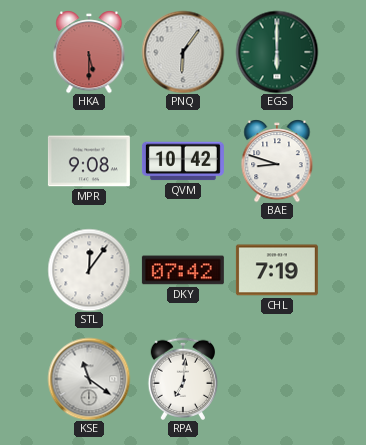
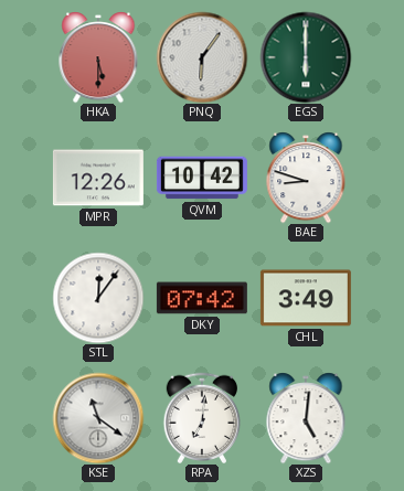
MPR: 9:08 -> 12:26 (98, 178)
CHL: 7:19 -> 3:49 (306, 298)
XZS: none -> 5:01 (306, 418)
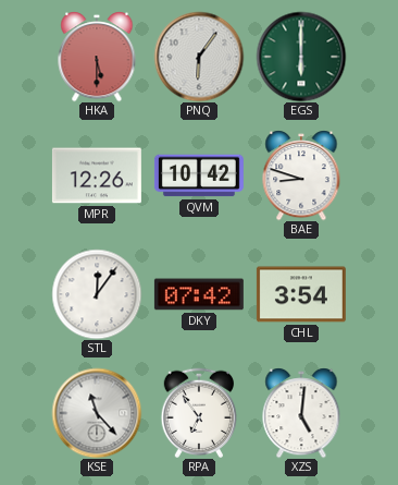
CHL: 3:49 -> 3:54 (301, 294)
KSE: 11:21 -> 11:23 (97, 413)
RPA: 7:01 -> 6:54 (199, 412)
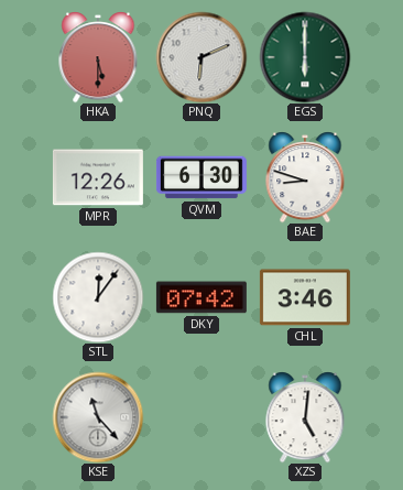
PNQ: 6:06 -> 6:11 (201, 57)
QVM: 10:42 -> 6:30 (201, 177)
CHL: 3:54 -> 3:46 (305, 297)
RPA: 6:54 -> none (199, 412)
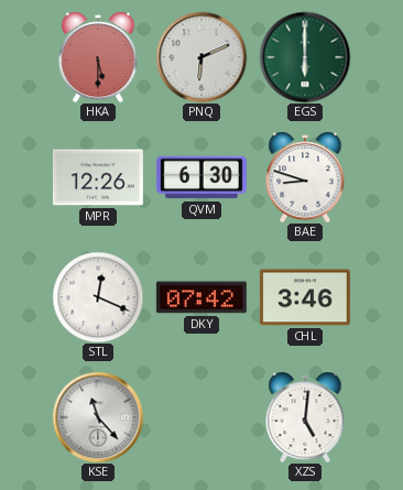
STL: 12:06 -> 12:19 (98, 297)
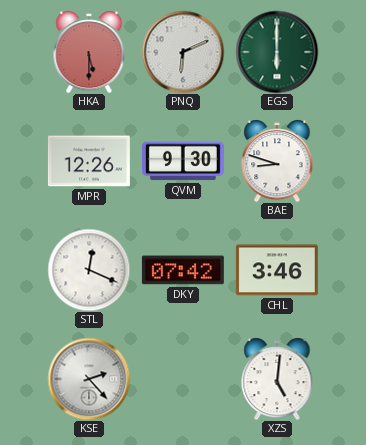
QVM: 6:30 -> 9:30 (183, 161)
KSE: 11:23 -> 2:23 (89, 379)
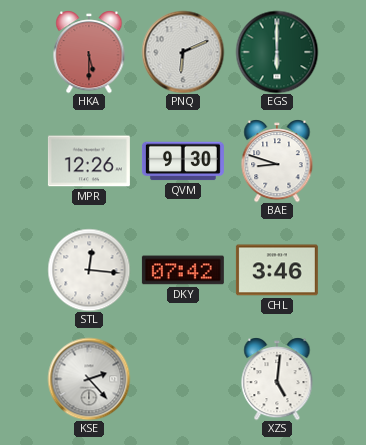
STL: 12:19 -> 12:16 (89, 270)
